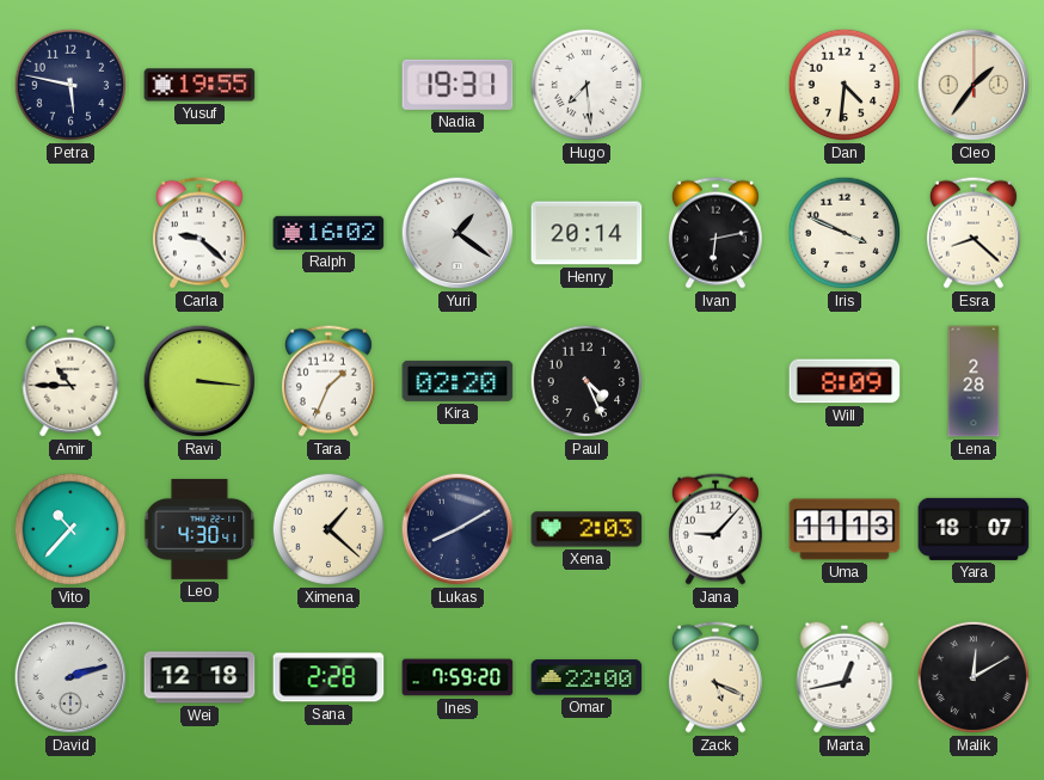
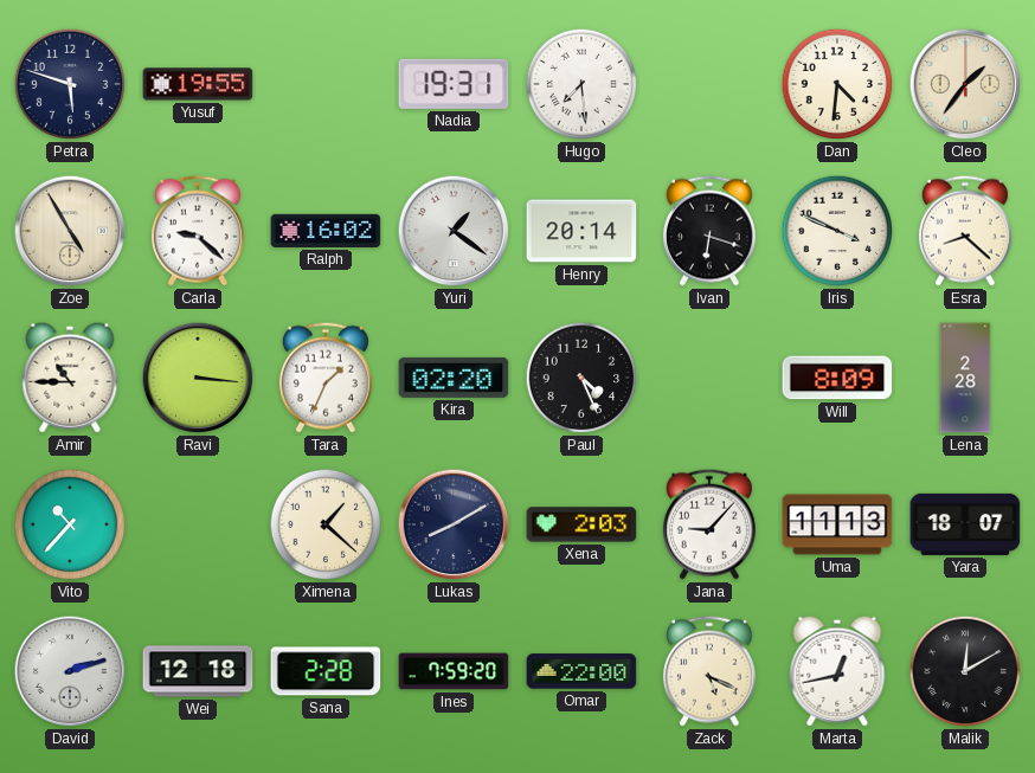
Petra: 5:47 -> 5:48 (70, 84)
Zoe: none -> 4:55 (70, 231)
Ivan: 6:13 -> 6:18 (709, 231)
Leo: 4:30 -> none (199, 529)
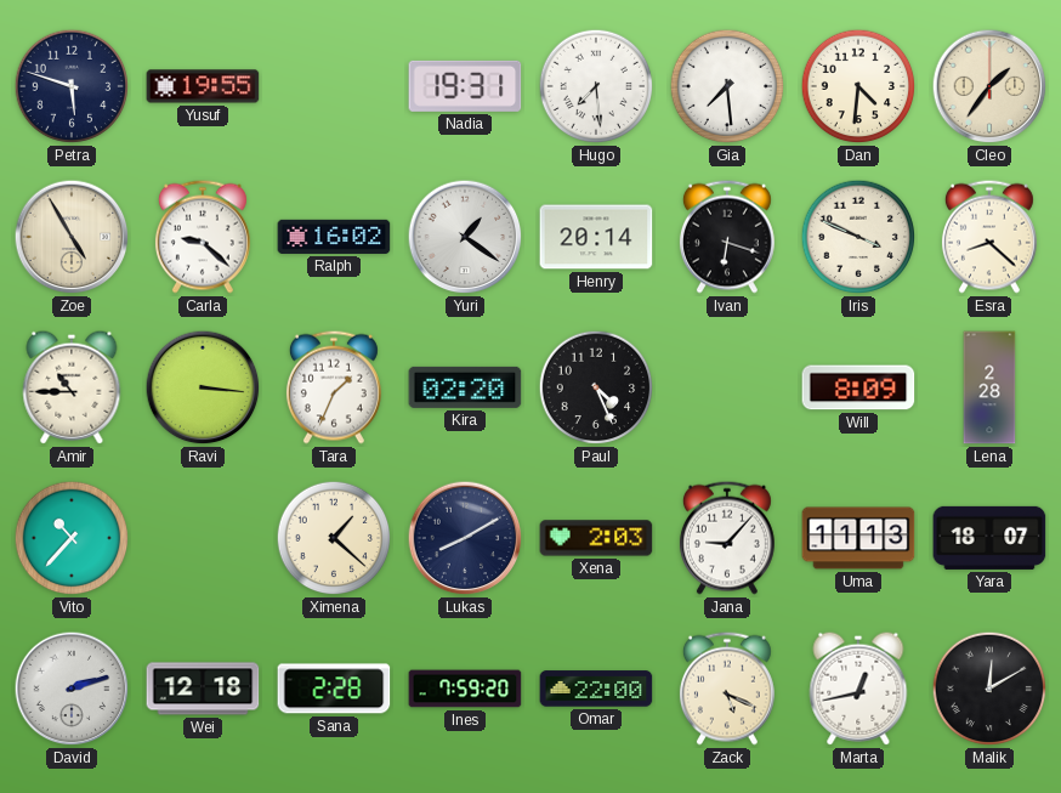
Gia: none -> 7:29 (727, 86)
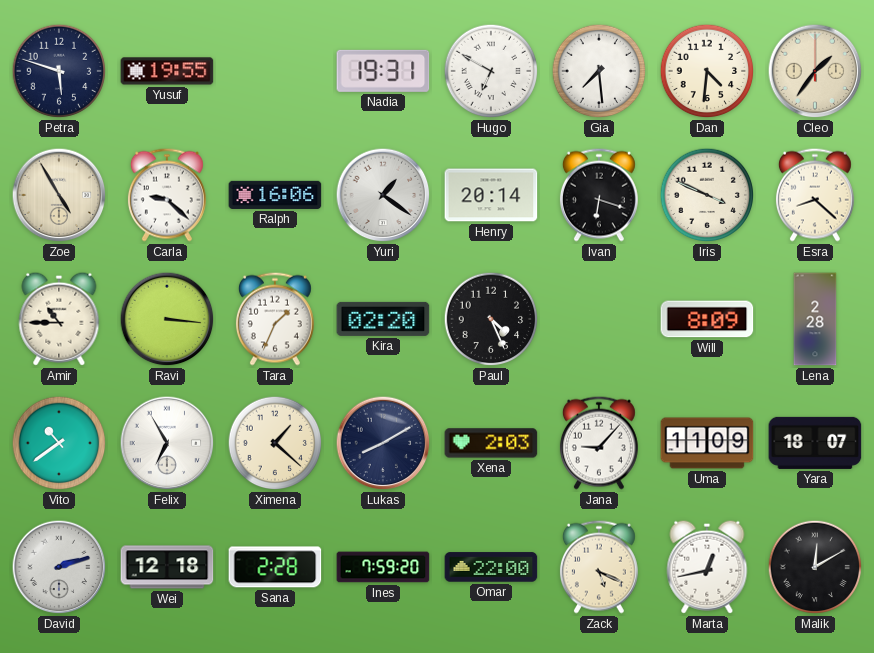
Hugo: 7:29 -> 6:50 (491, 71)
Ralph: 16:02 -> 16:06 (275, 195)
Vito: 10:37 -> 10:39 (59, 443)
Felix: none -> 6:55 (167, 443)
Uma: 11:13 -> 11:09 (707, 443)
